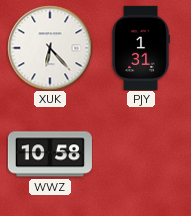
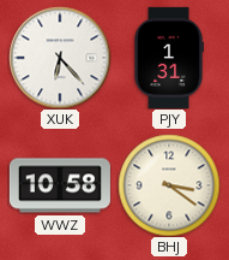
BHJ: none -> 3:21 (169, 185)
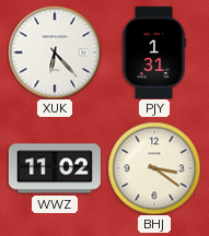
WWZ: 10:58 -> 11:02 (55, 168)
